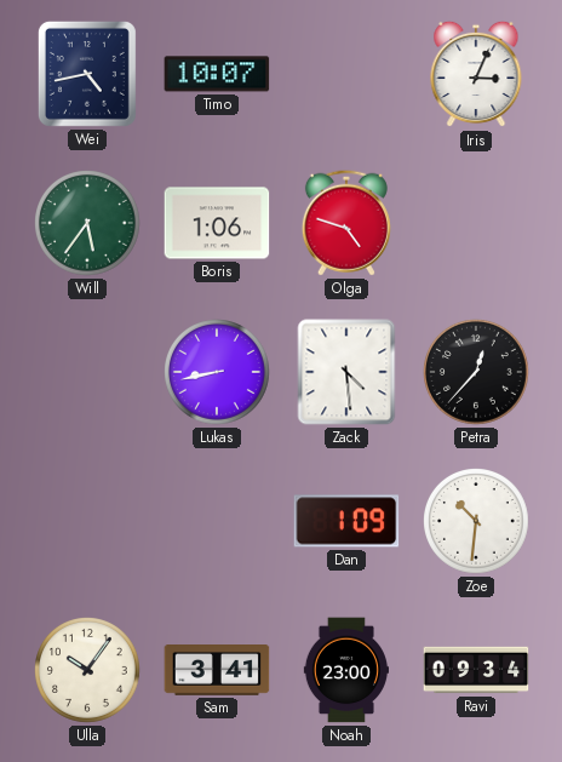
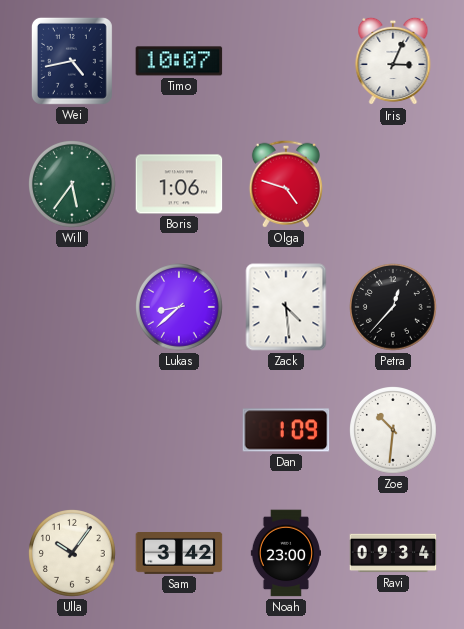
Lukas: 8:43 -> 8:38 (180, 308)
Sam: 3:41 -> 3:42 (179, 554)
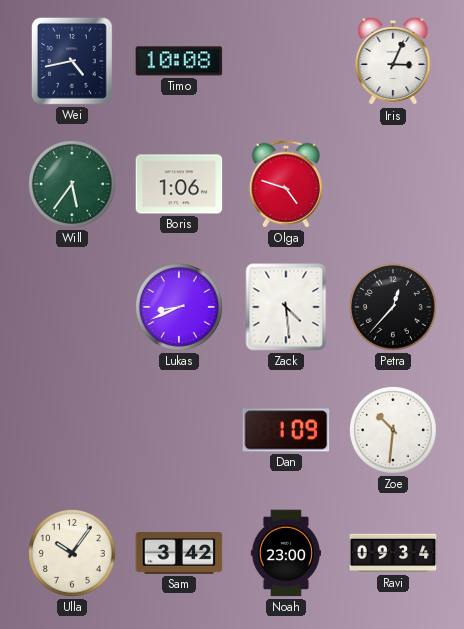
Timo: 10:07 -> 10:08 (179, 61)
Lukas: 8:38 -> 8:41 (180, 308)
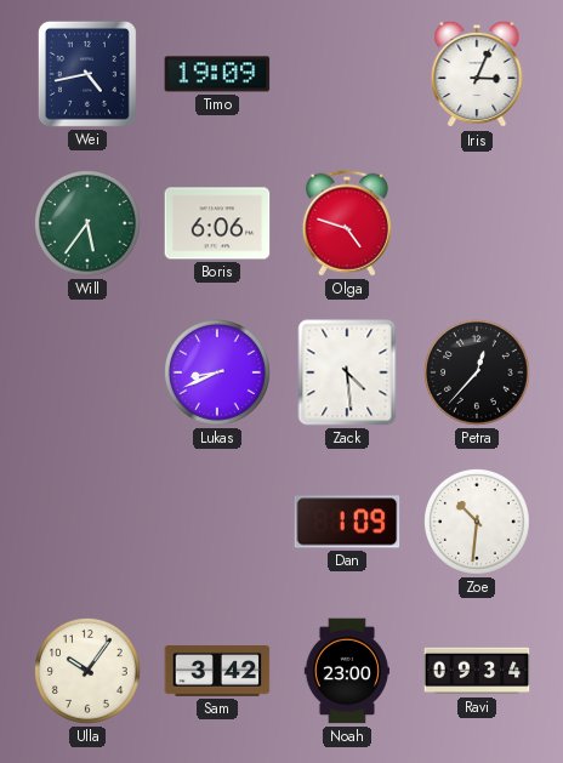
Timo: 10:08 -> 19:09 (217, 74)
Boris: 1:06 -> 6:06 (217, 223)
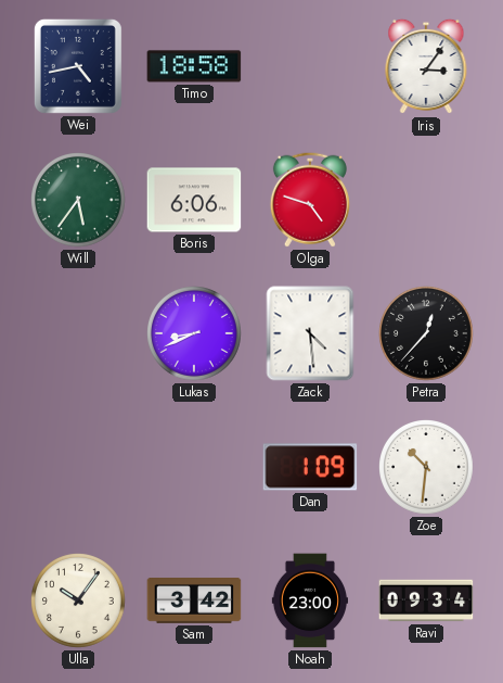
Timo: 19:09 -> 18:58 (194, 66)
Iris: 3:04 -> 3:06 (426, 66)
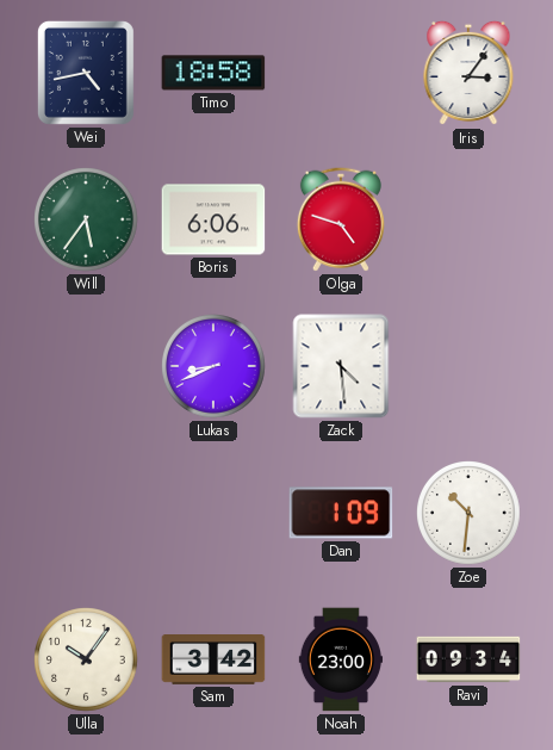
Petra: 12:37 -> none (427, 334)
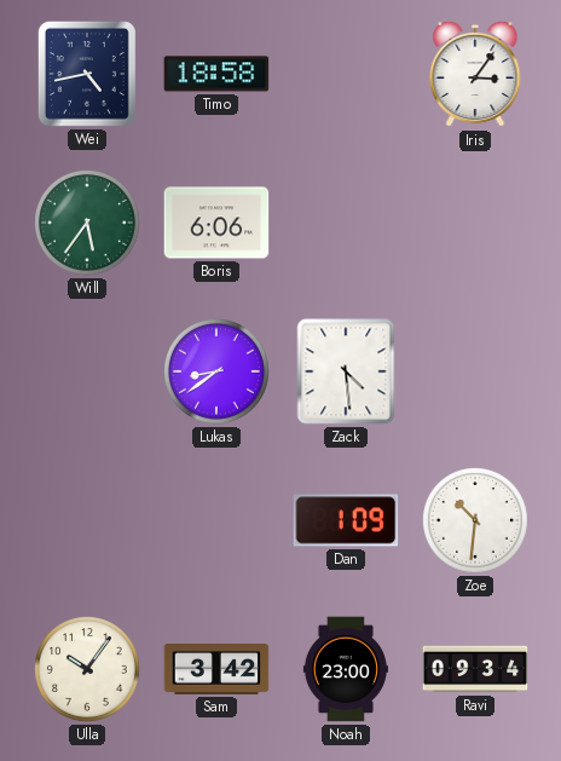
Olga: 4:48 -> none (341, 219)
Lukas: 8:41 -> 8:39 (218, 373)
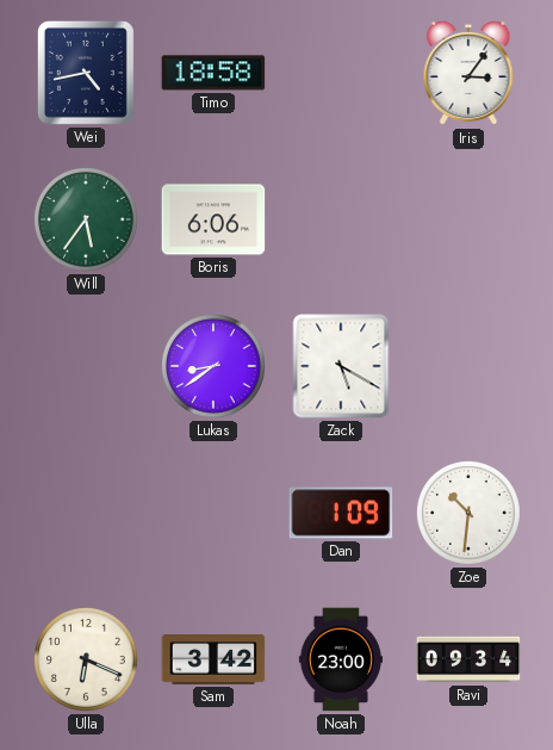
Zack: 4:29 -> 5:20 (341, 366)
Ulla: 10:06 -> 6:19 (87, 661)
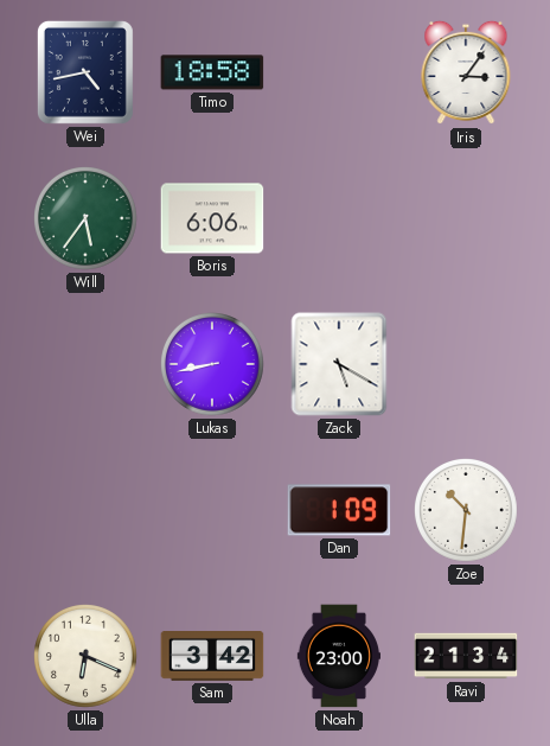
Lukas: 8:39 -> 8:43 (213, 365)
Ravi: 09:34 -> 21:34 (466, 656)
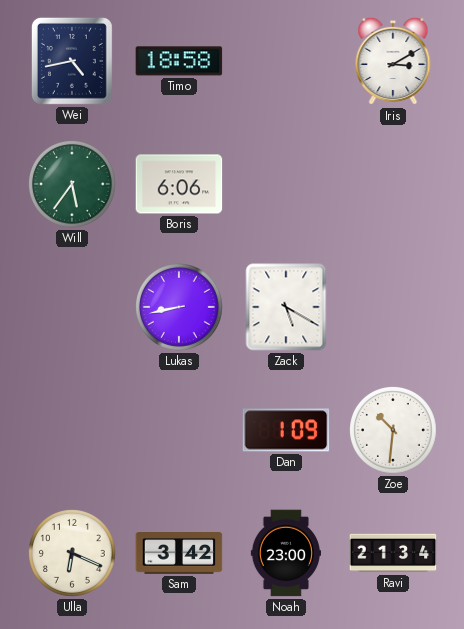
Iris: 3:06 -> 3:10 (393, 61)
